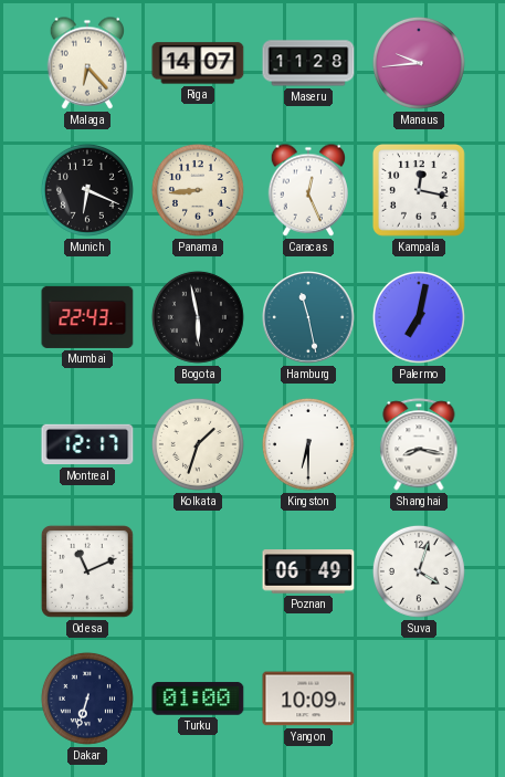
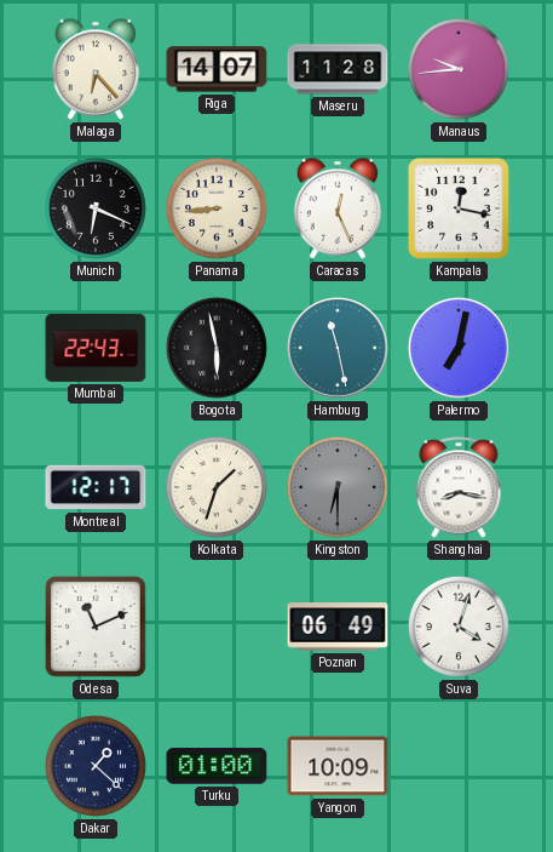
Kingston dial: white -> grey (338, 487)
Dakar: 6:33 -> 1:22 (96, 766)
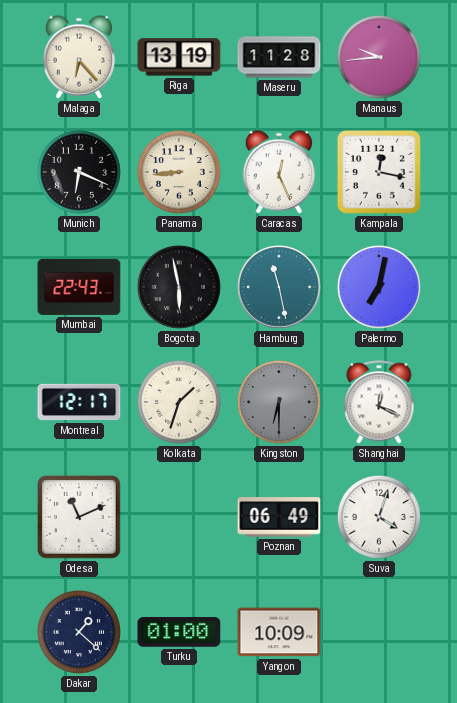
Riga: 14:07 -> 13:19 (179, 57)
Shanghai: 8:17 -> 12:19 (379, 402)
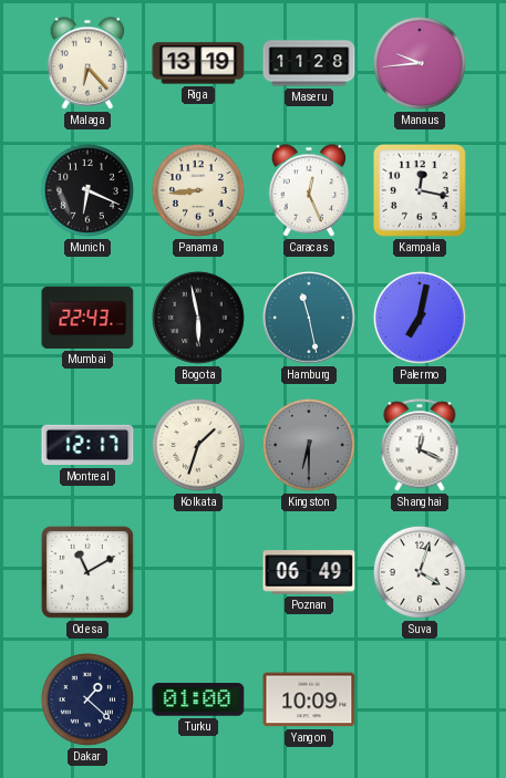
Odesa: 11:11 -> 11:10 (87, 572)
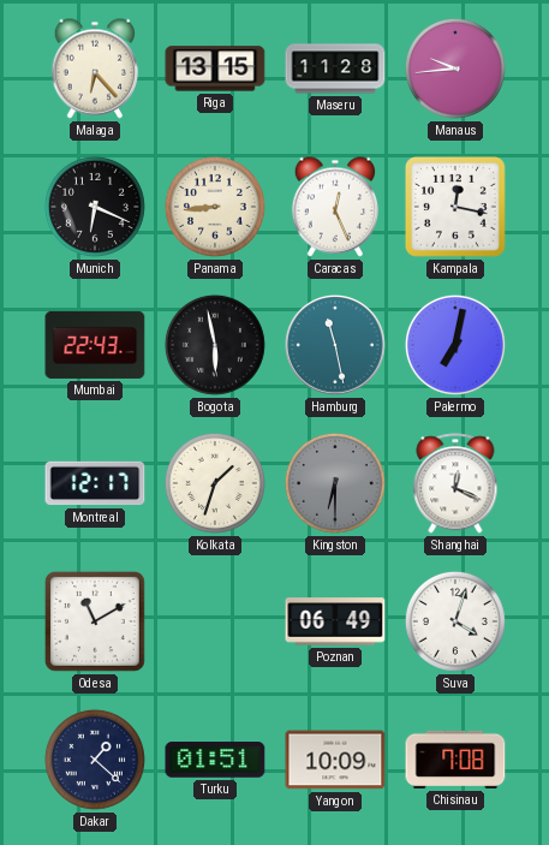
Riga: 13:19 -> 13:15 (215, 69)
Turku: 01:00 -> 01:51 (215, 760)
Chisinau: none -> 7:08 (455, 760)
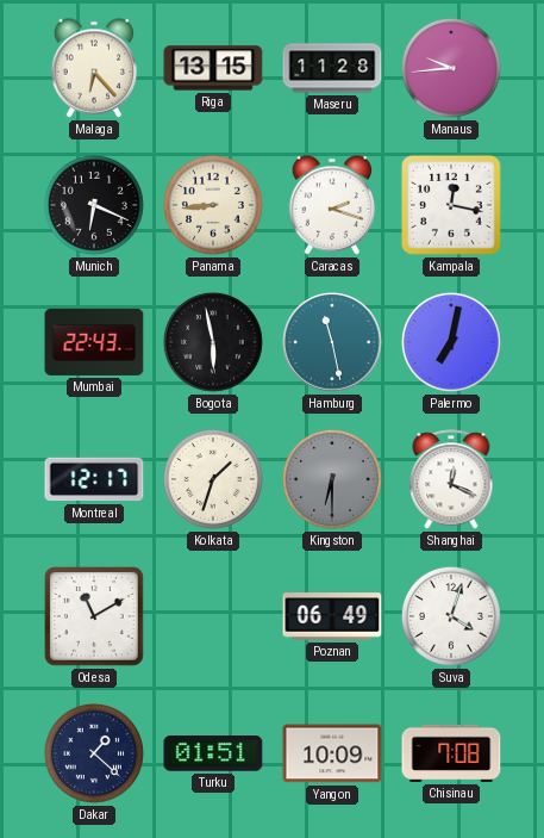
Caracas: 12:26 -> 2:18 (332, 205)
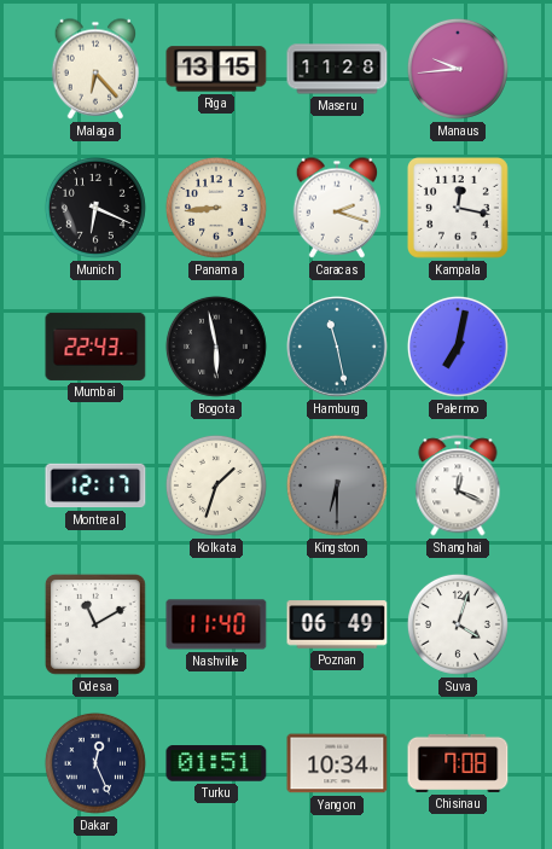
Nashville: none -> 11:40 (216, 624)
Dakar: 1:22 -> 12:26 (95, 763)
Yangon: 10:09 -> 10:34 (337, 763)
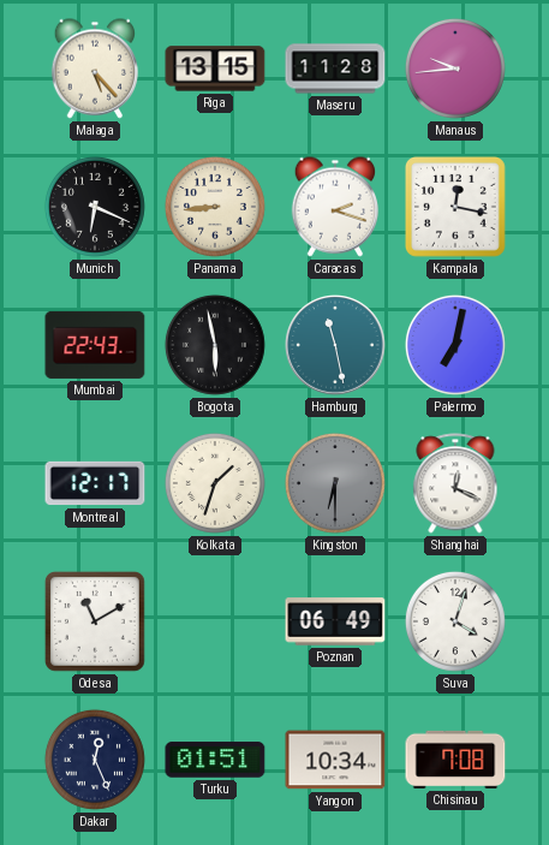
Malaga: 6:23 -> 5:23 (95, 69)
Nashville: 11:40 -> none (216, 624)
